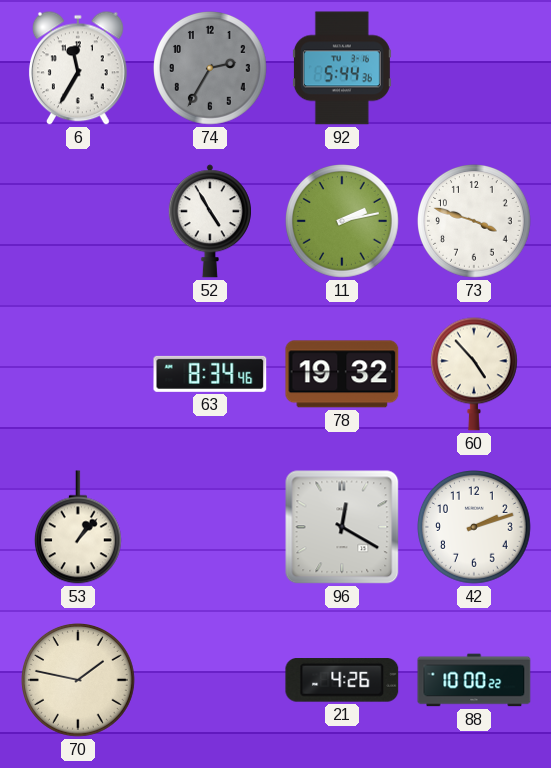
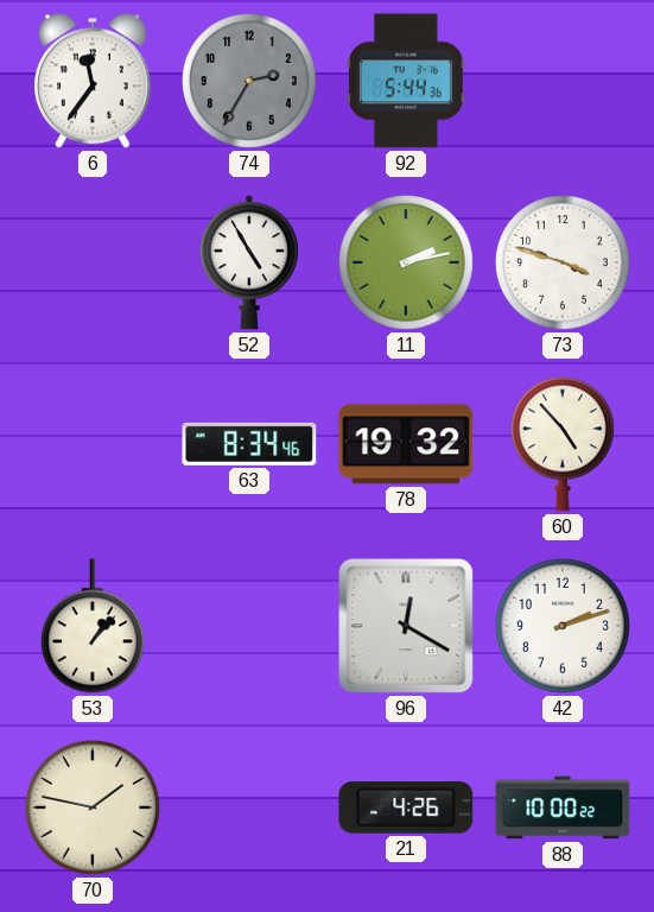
6: 11:35 -> 11:36 (93, 81)
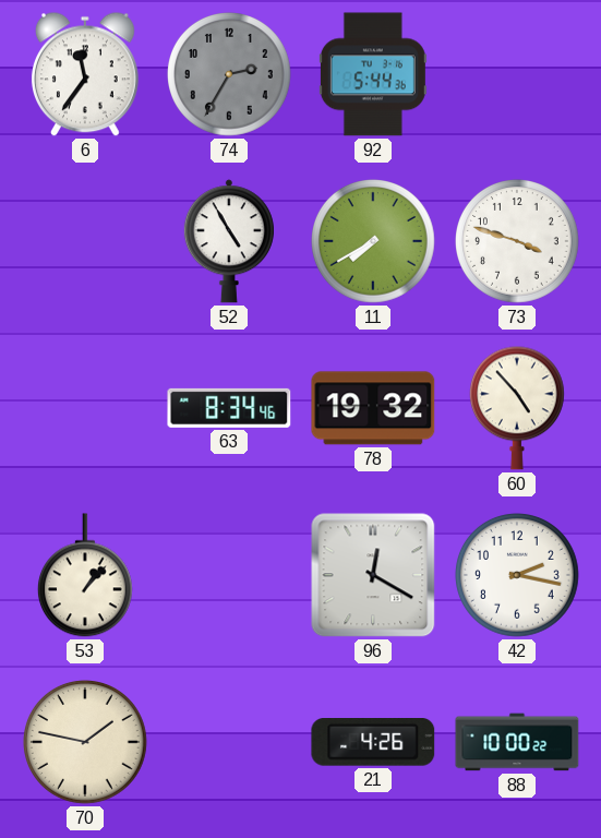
11: 2:13 -> 7:40 (374, 242)
42: 2:12 -> 2:17 (518, 576)
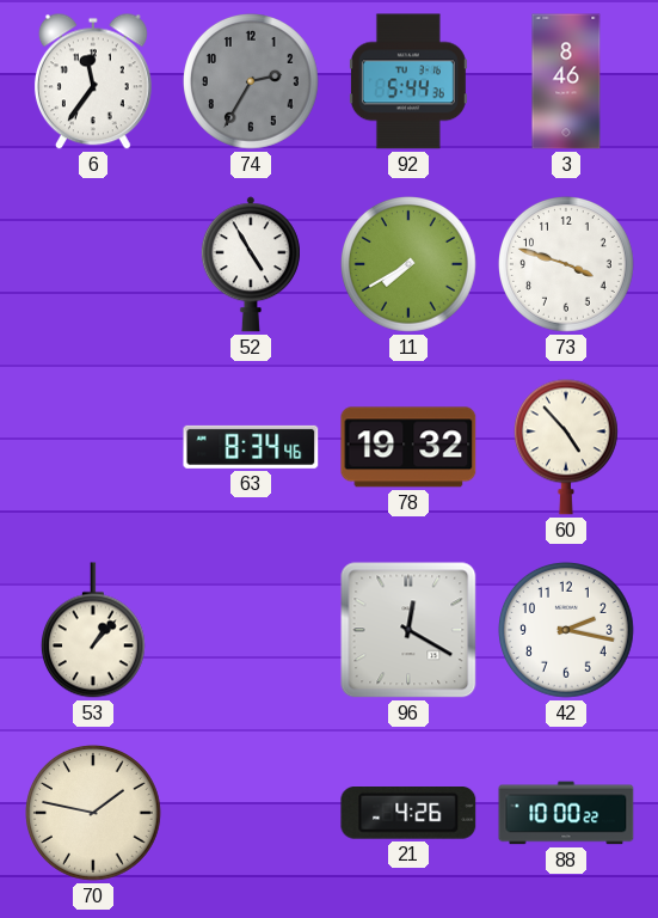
3: none -> 8:46 (566, 81)
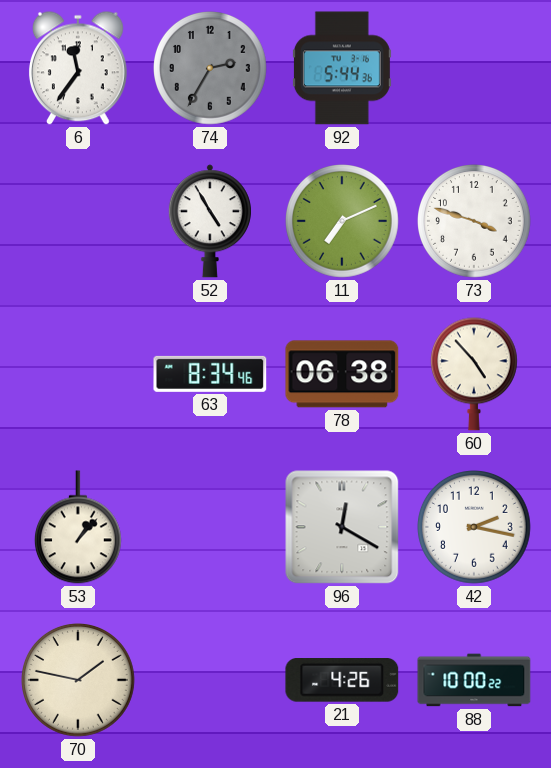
3: 8:46 -> none (566, 81)
11: 7:40 -> 7:11 (343, 222)
78: 19:32 -> 06:38 (342, 374)
